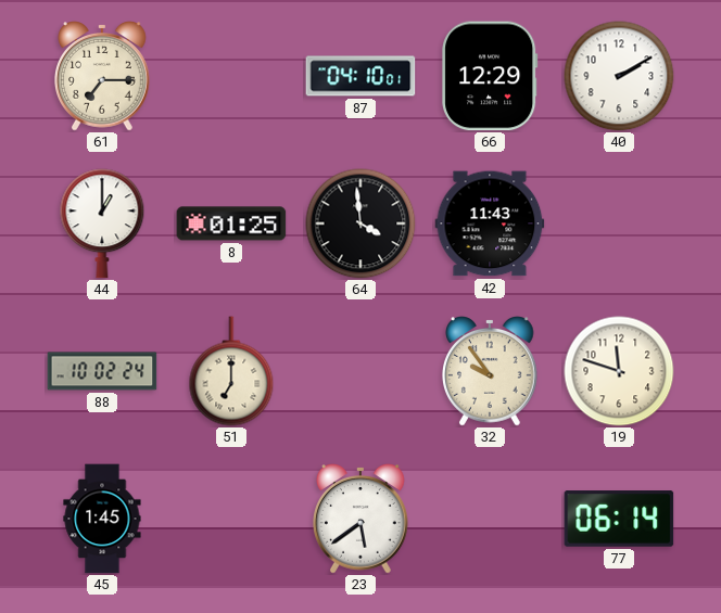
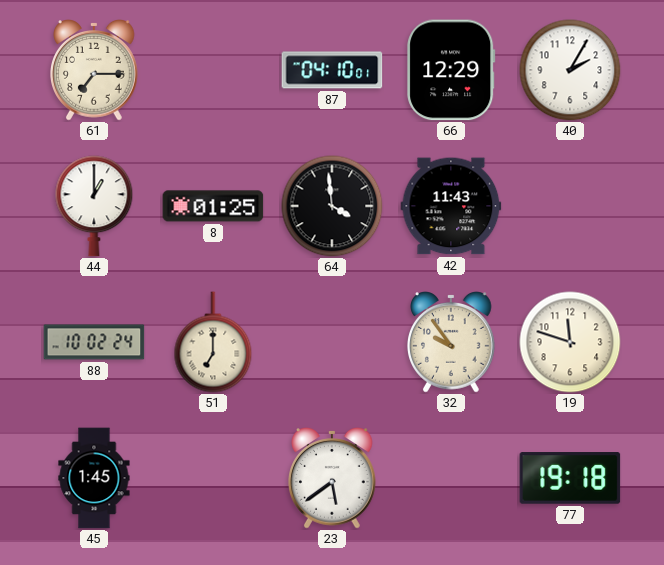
40: 2:10 -> 2:05 (570, 70)
77: 06:14 -> 19:18 (570, 478)
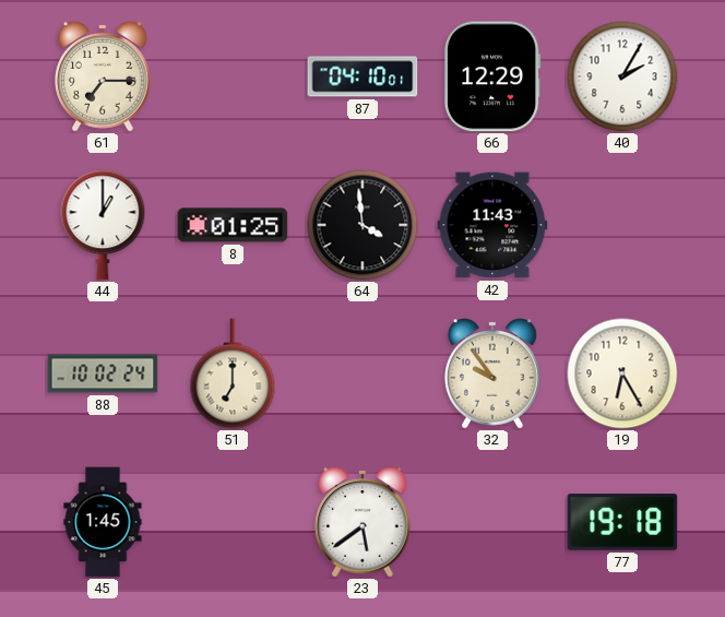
19: 11:48 -> 6:25 (622, 373)
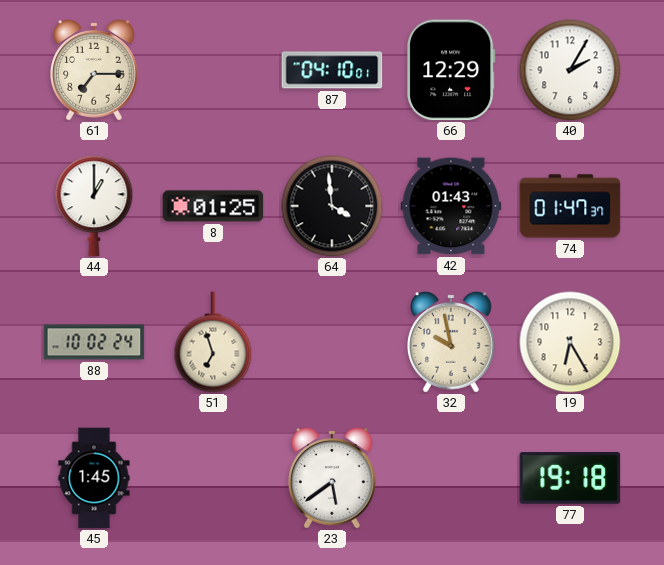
42: 11:43 -> 01:43 (451, 206)
74: none -> 01:47 (570, 206)
51: 7:00 -> 6:57 (213, 342)
32: 9:54 -> 9:58 (452, 342)
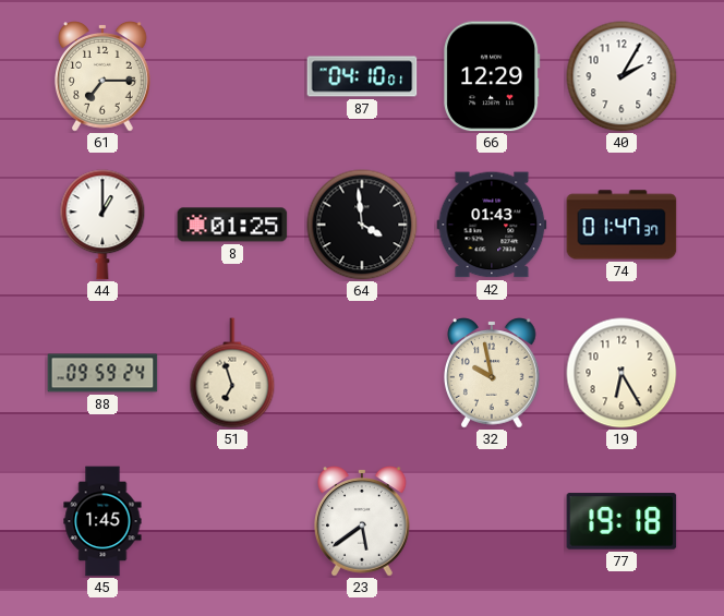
88: 10:02 -> 09:59 (102, 373)
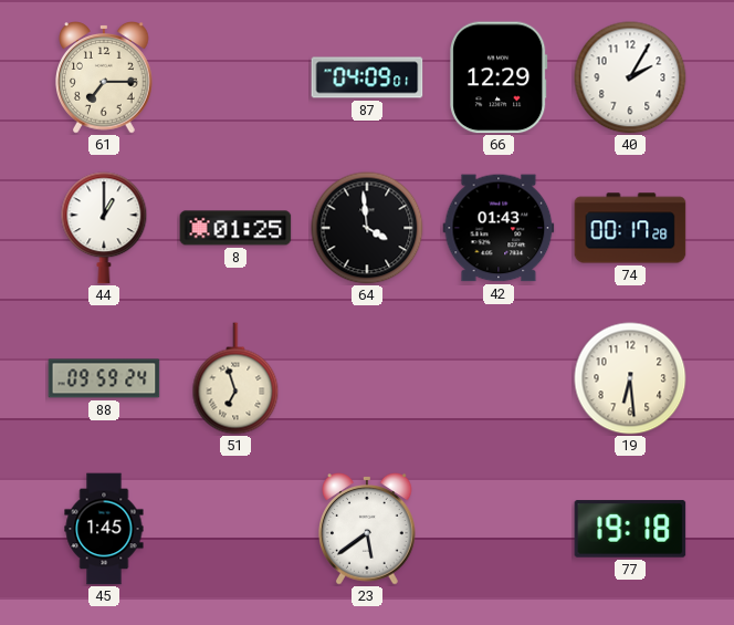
87: 04:10 -> 04:09 (367, 77)
74: 01:47 -> 00:17 (630, 228)
32: 9:58 -> none (493, 373)
19: 6:25 -> 6:29 (630, 378)
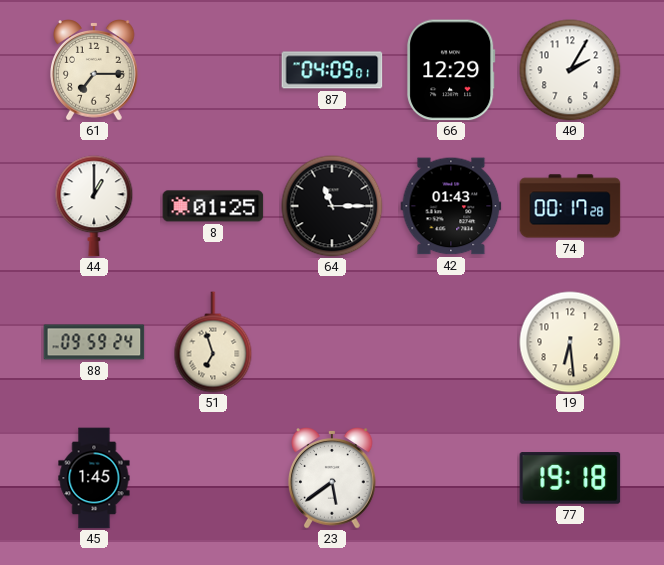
64: 3:59 -> 11:15 (332, 206)
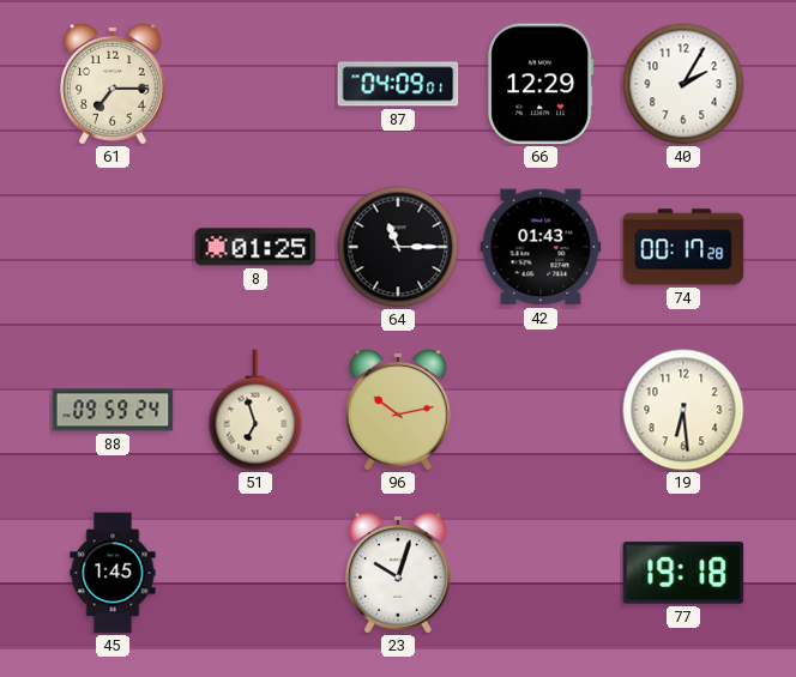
44: 1:00 -> none (94, 206)
96: none -> 10:13 (399, 410)
23: 5:39 -> 10:03 (399, 573)
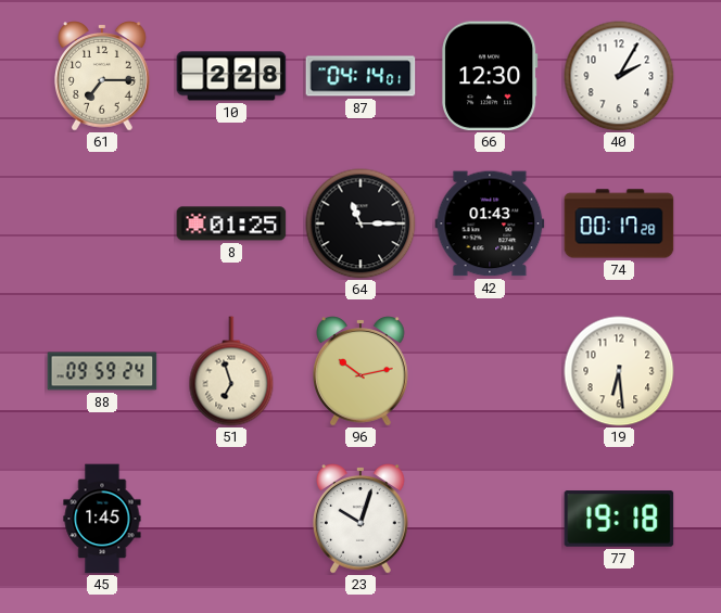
10: none -> 2:28 (231, 76)
87: 04:09 -> 04:14 (360, 76)
66: 12:29 -> 12:30 (490, 76)
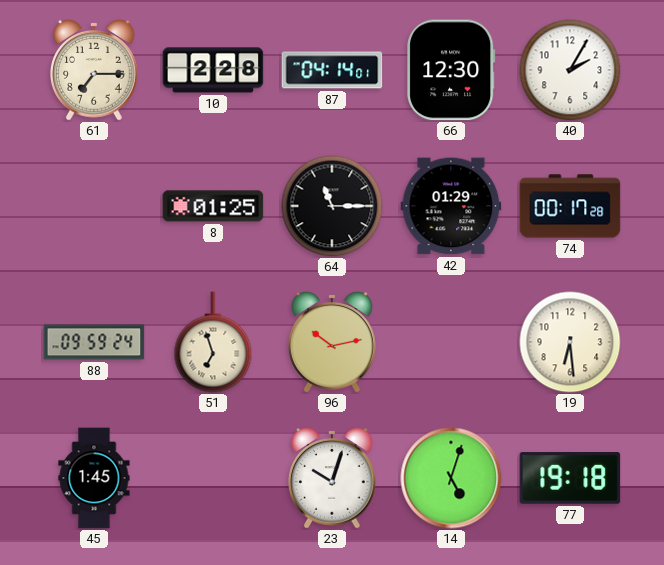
42: 01:43 -> 01:29 (451, 206)
14: none -> 5:03 (451, 478)
